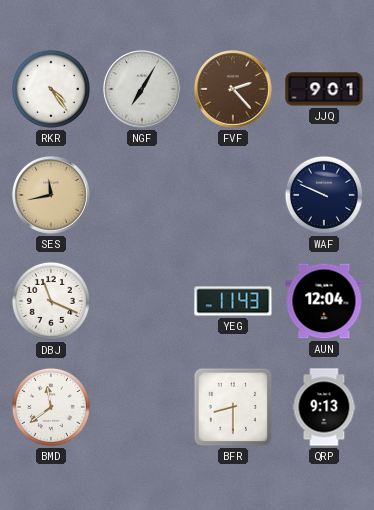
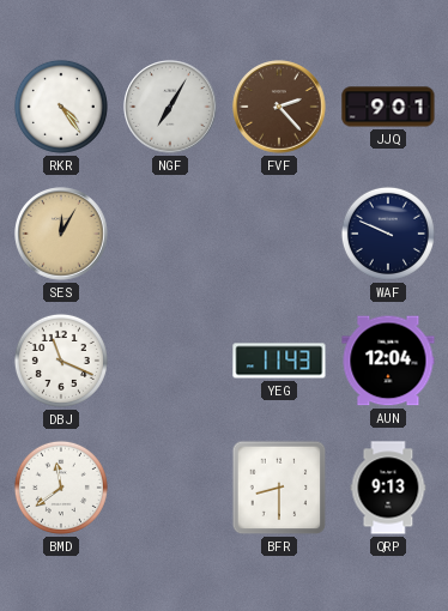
SES: 11:43 -> 12:05 (61, 234)
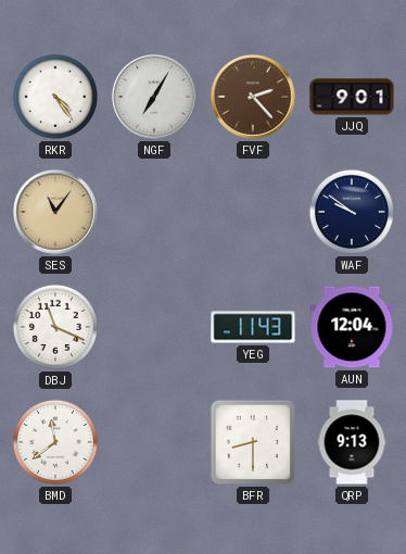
SES: 12:05 -> 11:06 (55, 212)
WAF: 9:49 -> 9:51 (352, 212)
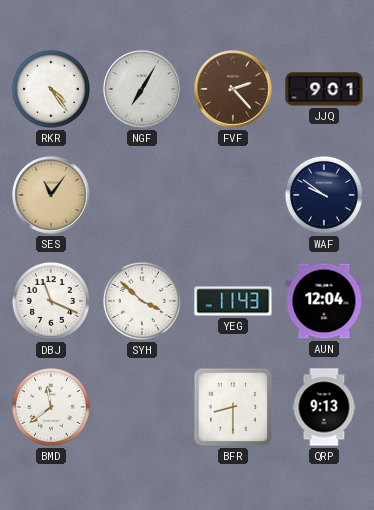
SYH: none -> 3:52 (142, 301)
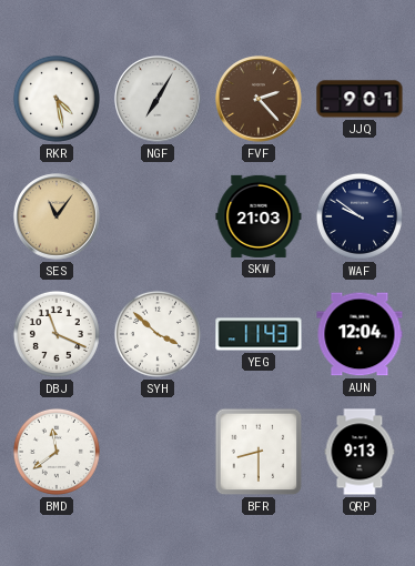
RKR: 4:24 -> 4:28 (57, 99)
SKW: none -> 21:03 (259, 216)
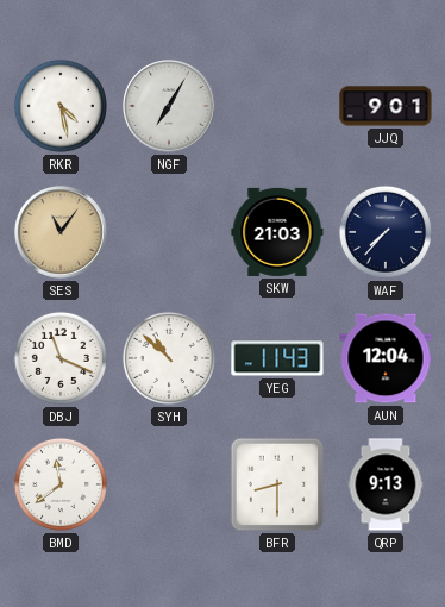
FVF: 2:23 -> none (259, 99)
WAF: 9:51 -> 7:37 (386, 232)
SYH: 3:52 -> 10:52 (169, 358)
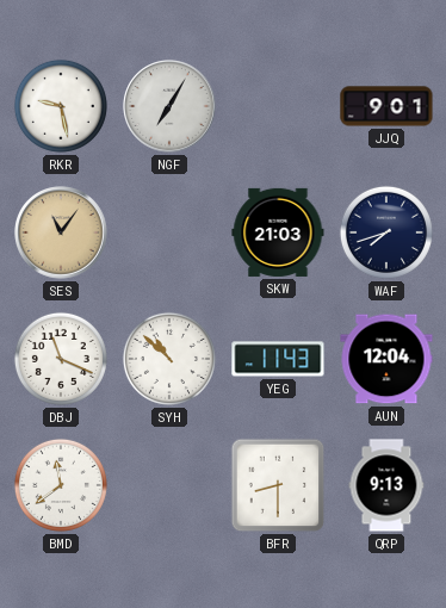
RKR: 4:28 -> 9:28 (61, 106)
WAF: 7:37 -> 7:42 (386, 232)
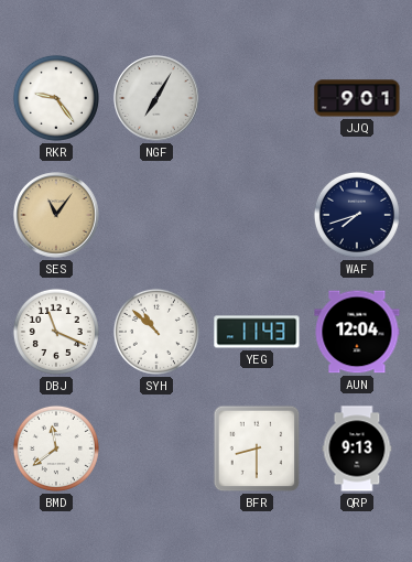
RKR: 9:28 -> 9:24 (56, 98)
SKW: 21:03 -> none (278, 232)
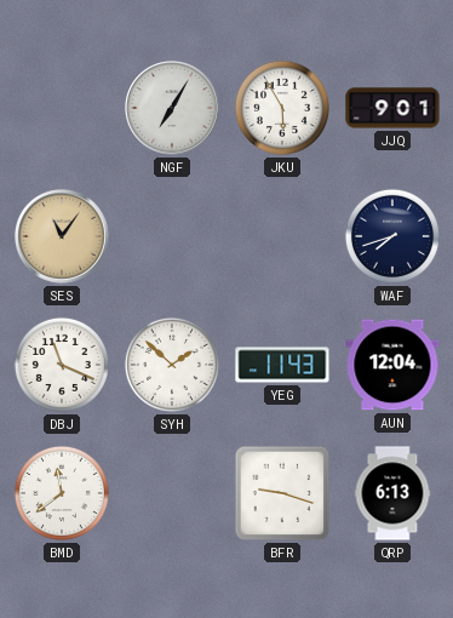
RKR: 9:24 -> none (56, 98)
JKU: none -> 5:55 (282, 108)
SYH: 10:52 -> 1:52 (172, 365)
BFR: 8:30 -> 9:18 (282, 493)
QRP: 9:13 -> 6:13 (392, 493)
